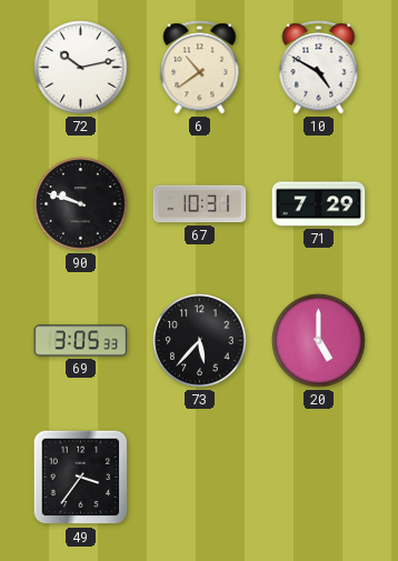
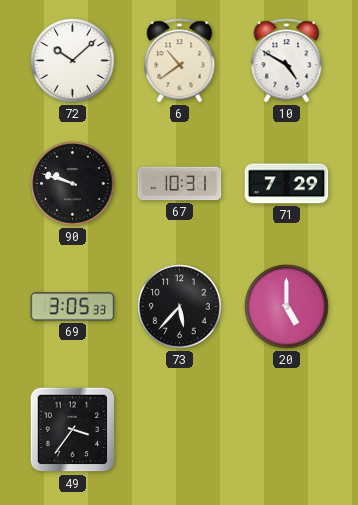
72: 10:13 -> 10:08 (73, 61)
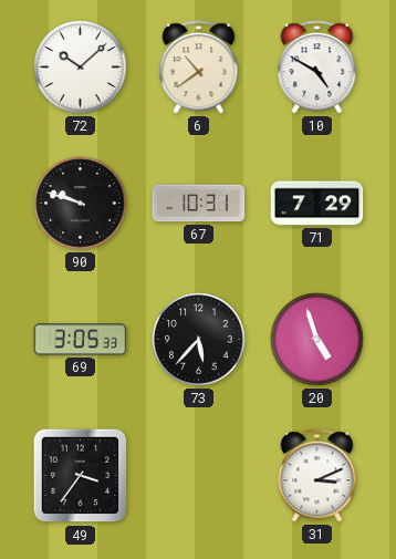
20: 5:00 -> 4:57 (317, 340)
31: none -> 3:11 (317, 476)
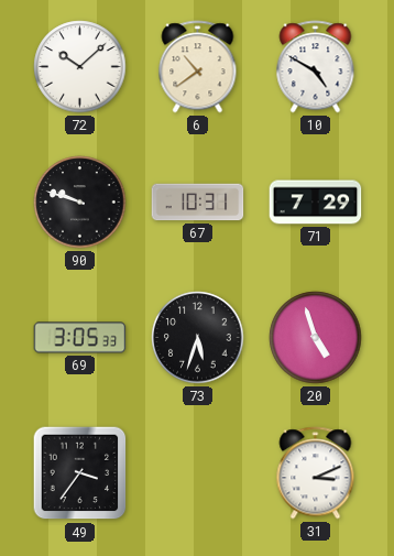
73: 5:37 -> 5:33 (198, 338)
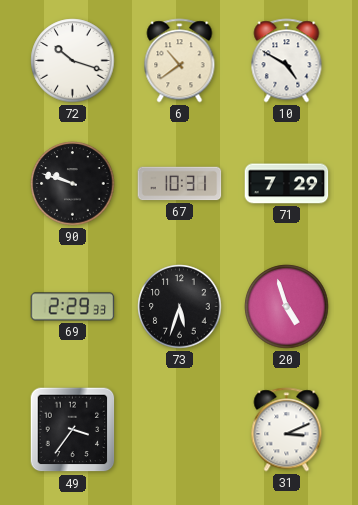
72: 10:08 -> 10:18 (73, 61)
69: 3:05 -> 2:29 (73, 307)
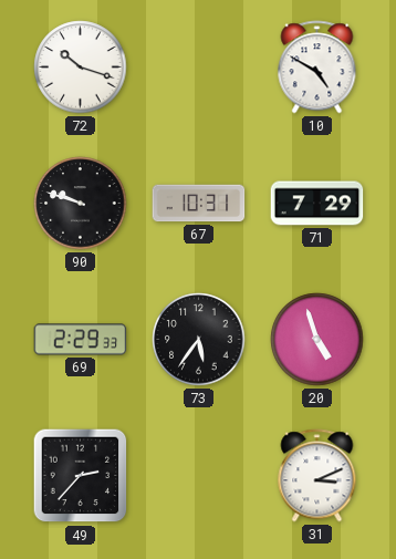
6: 10:39 -> none (180, 61)
73: 5:33 -> 5:36 (199, 340)
49: 3:36 -> 2:37 (81, 476)
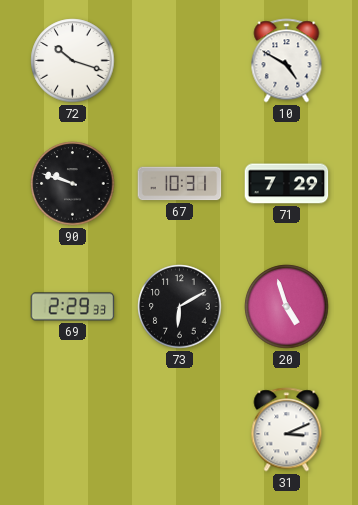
73: 5:36 -> 6:10 (180, 307)
49: 2:37 -> none (81, 476)
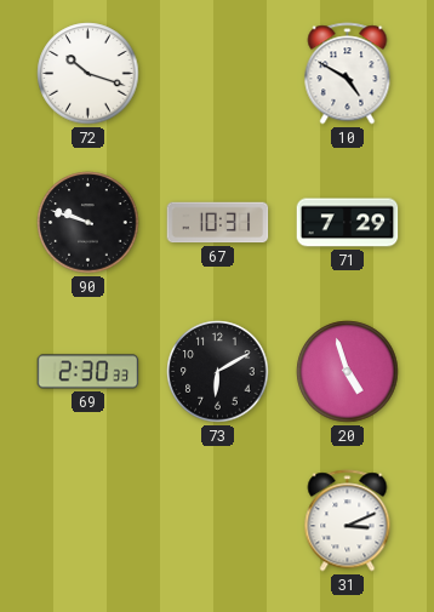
69: 2:29 -> 2:30 (88, 372)
